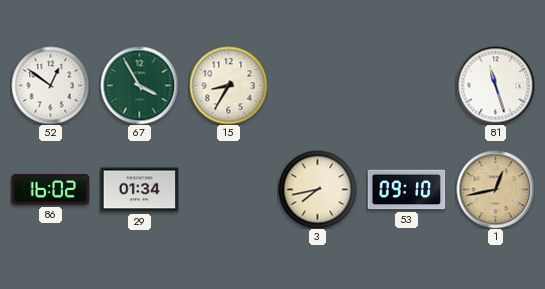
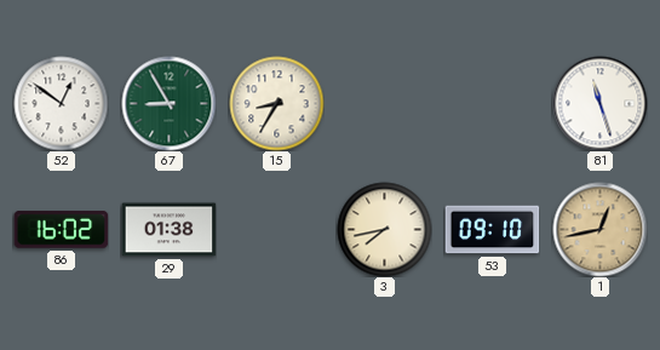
67: 3:55 -> 8:55 (168, 103)
29: 01:34 -> 01:38 (168, 230)
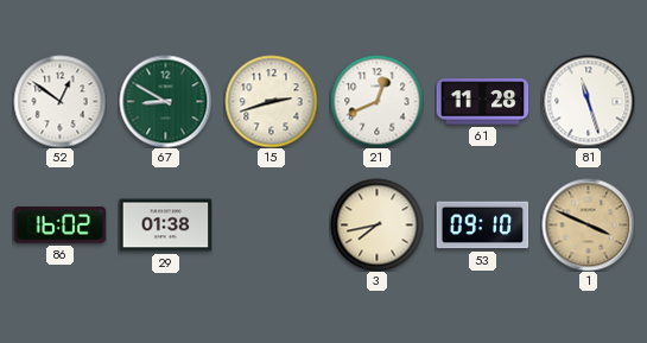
67: 8:55 -> 8:50 (165, 101)
15: 8:35 -> 2:42 (271, 101)
21: none -> 12:41 (376, 101)
61: none -> 11:28 (482, 102)
1: 12:43 -> 3:49 (588, 224)
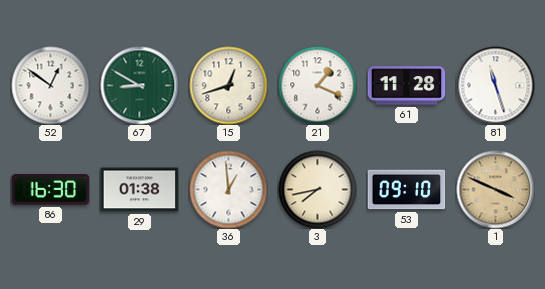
15: 2:42 -> 12:42 (228, 85)
21: 12:41 -> 1:19 (317, 85)
86: 16:02 -> 16:30 (50, 190)
36: none -> 12:59 (228, 189)
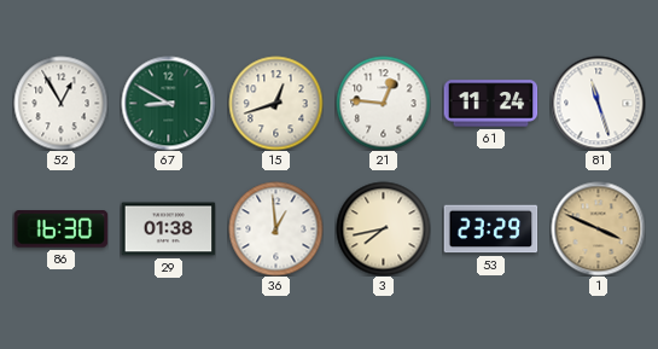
52: 12:51 -> 12:55 (60, 103)
21: 1:19 -> 12:46 (383, 103)
61: 11:28 -> 11:24 (490, 104)
53: 09:10 -> 23:29 (490, 229)
